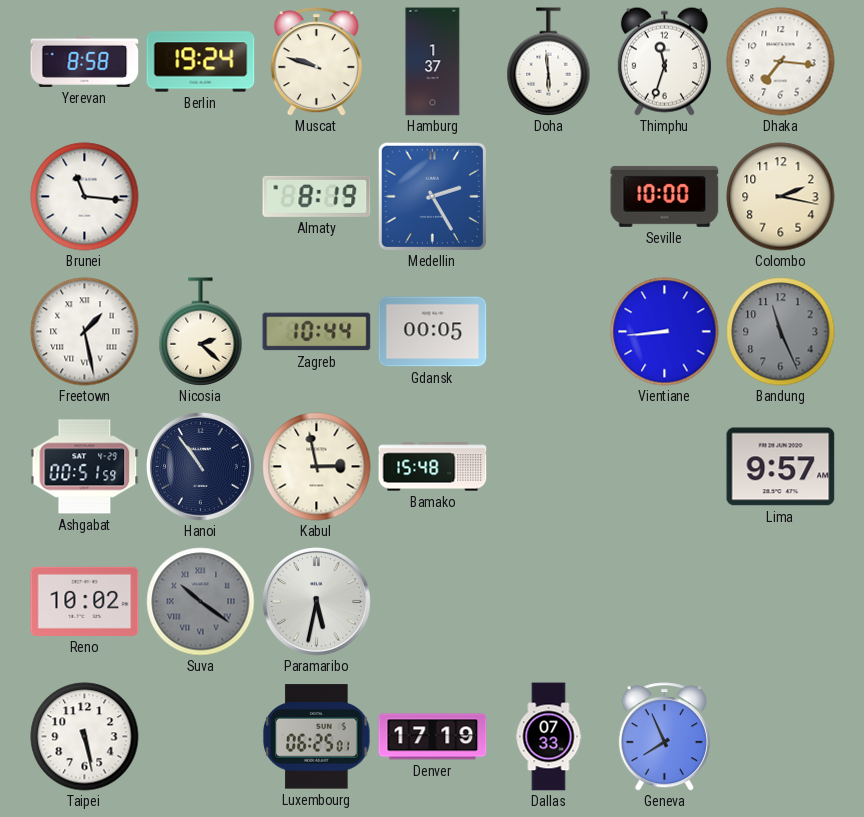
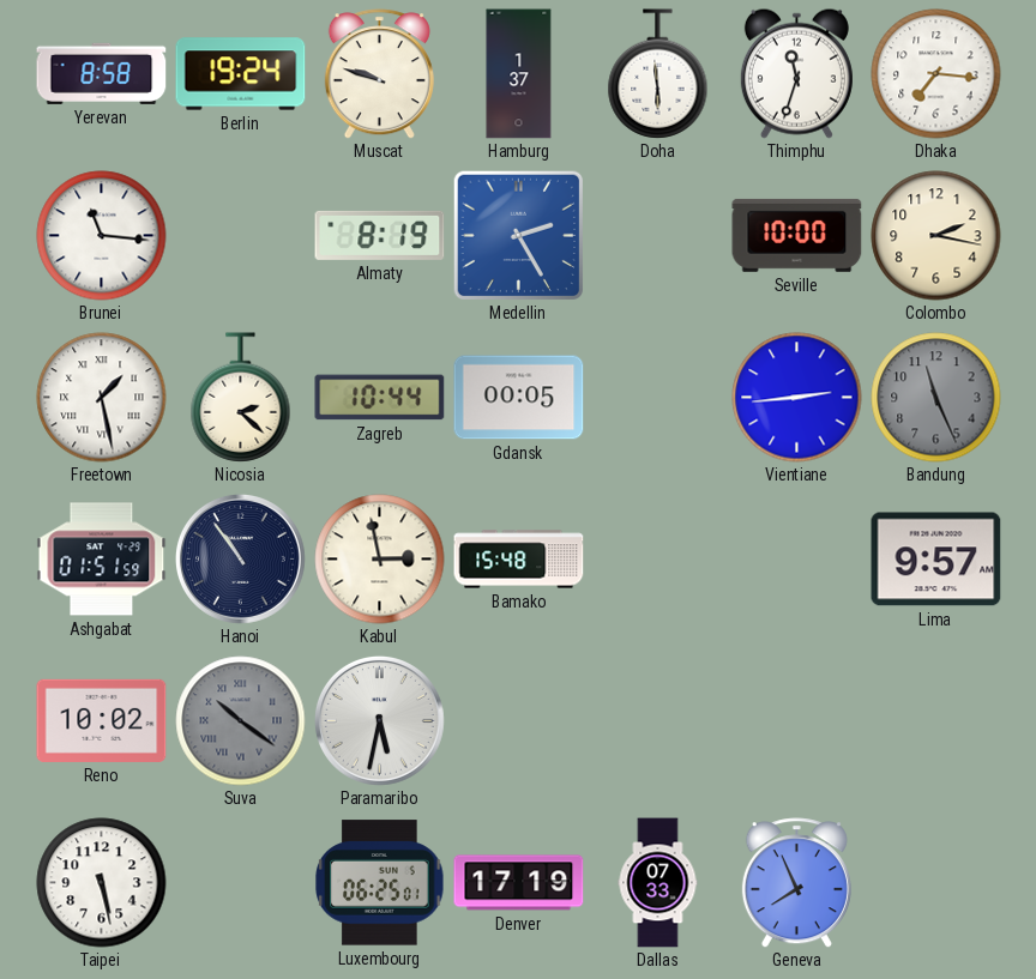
Vientiane: 8:44 -> 2:44 (797, 398)
Ashgabat: 00:51 -> 01:51 (102, 560)
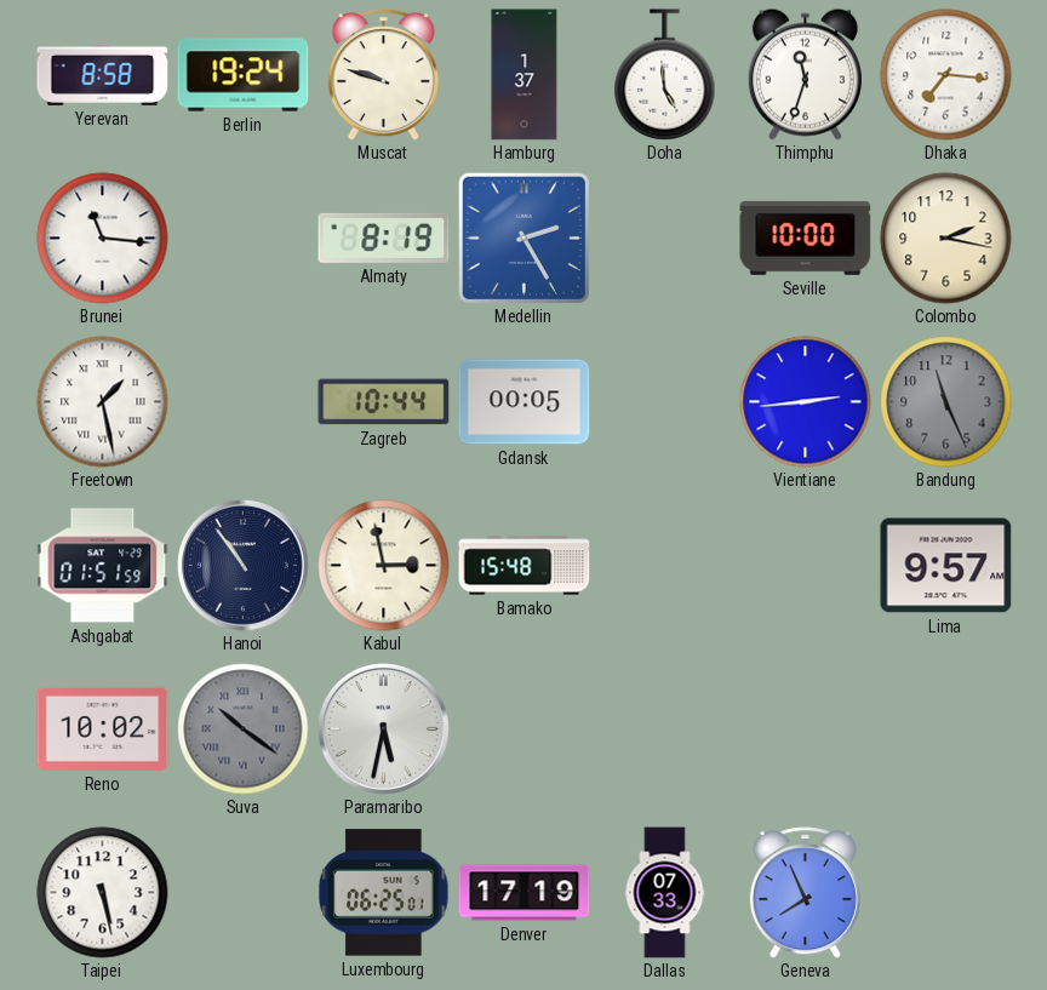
Doha: 5:59 -> 4:59 (665, 75)
Nicosia: 2:22 -> none (241, 398)
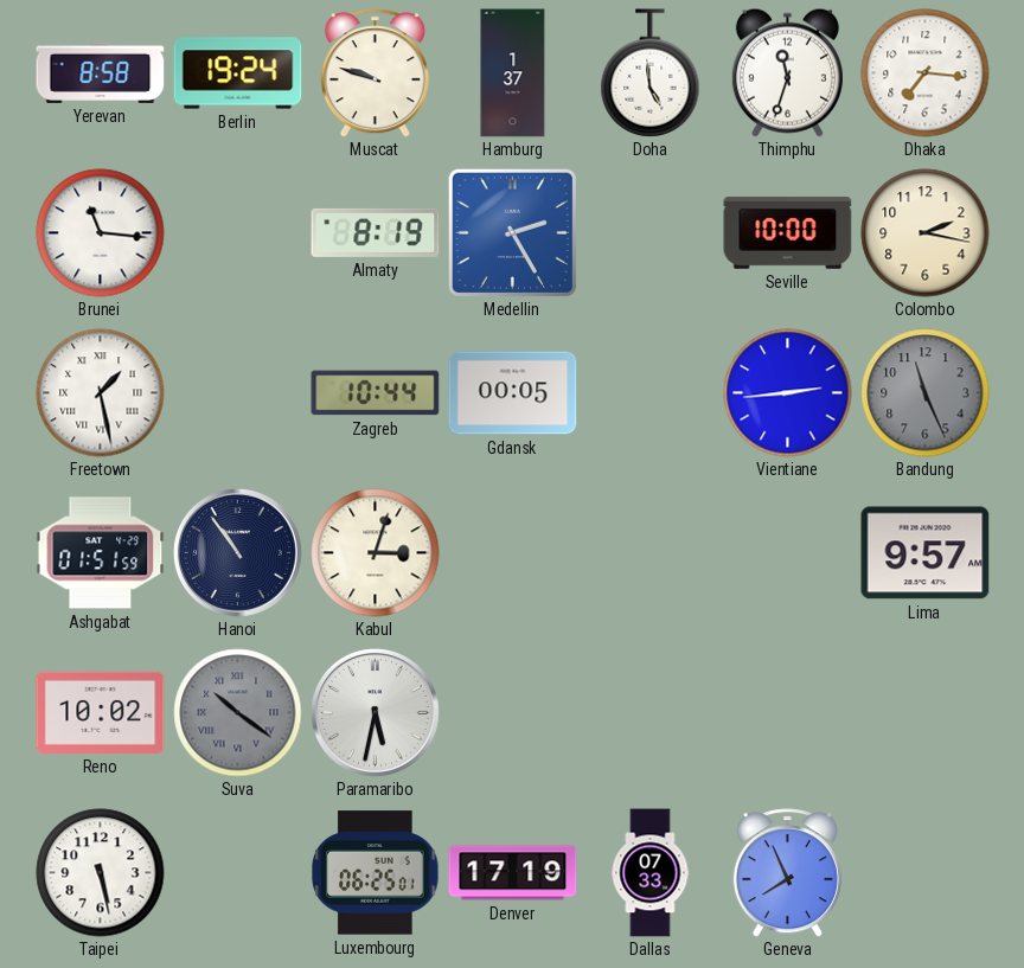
Kabul: 2:58 -> 3:03 (376, 553)
Bamako: 15:48 -> none (525, 566)
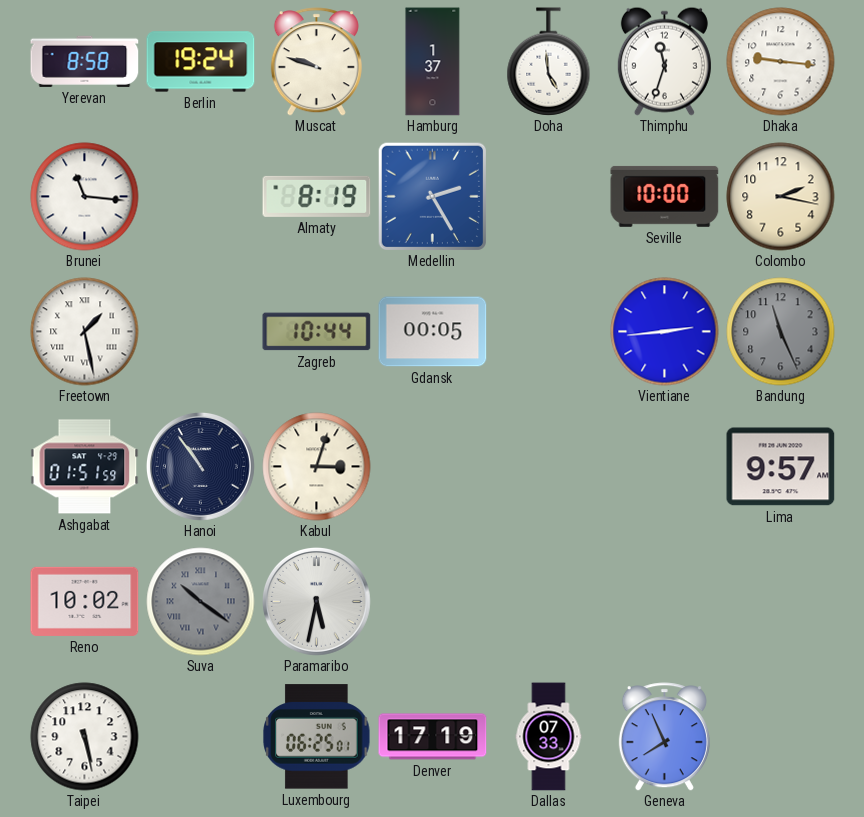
Dhaka: 7:16 -> 9:16 (781, 62)
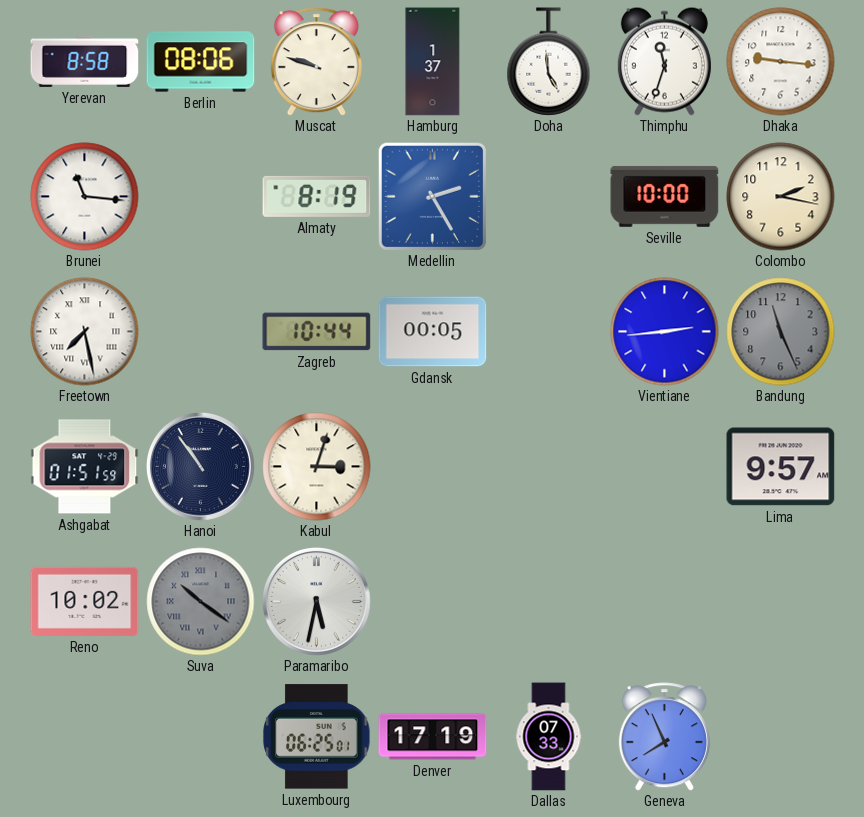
Berlin: 19:24 -> 08:06 (201, 62)
Freetown: 1:28 -> 7:28 (85, 332)
Taipei: 5:28 -> none (85, 737)
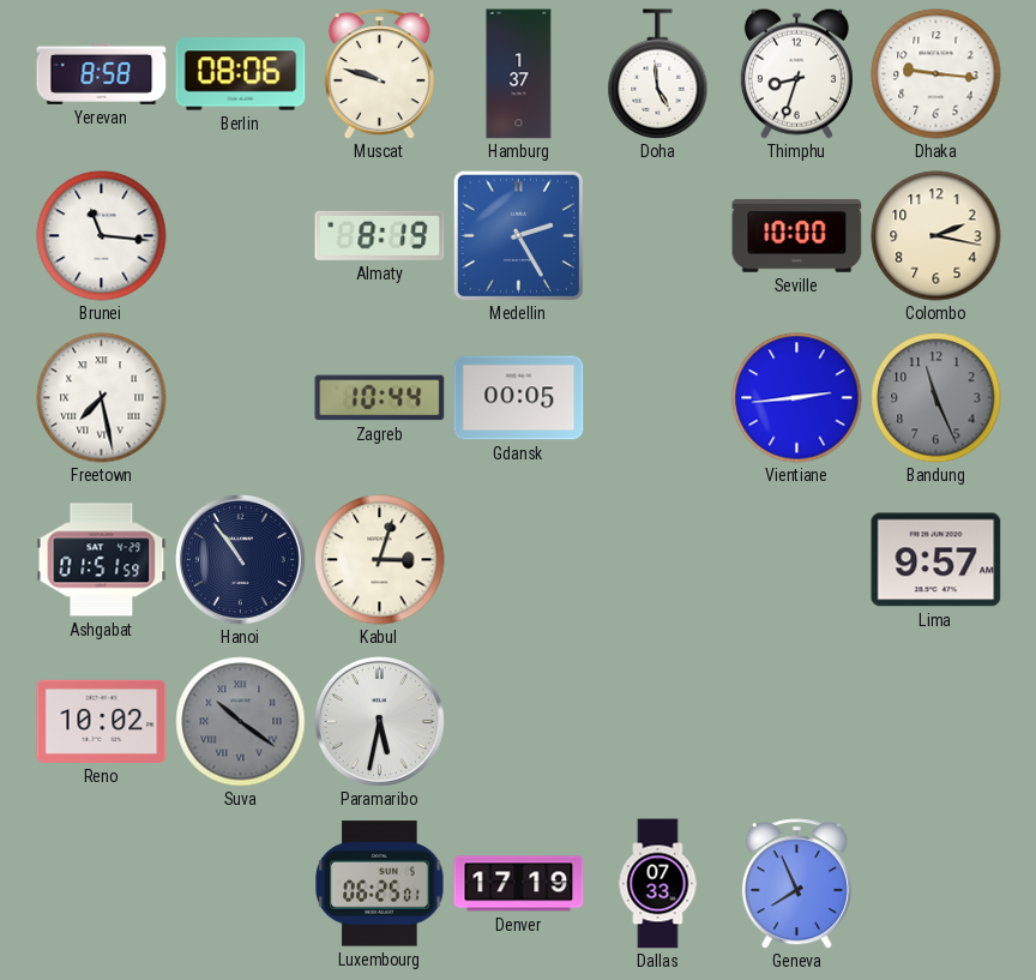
Thimphu: 11:33 -> 8:33 (796, 73)
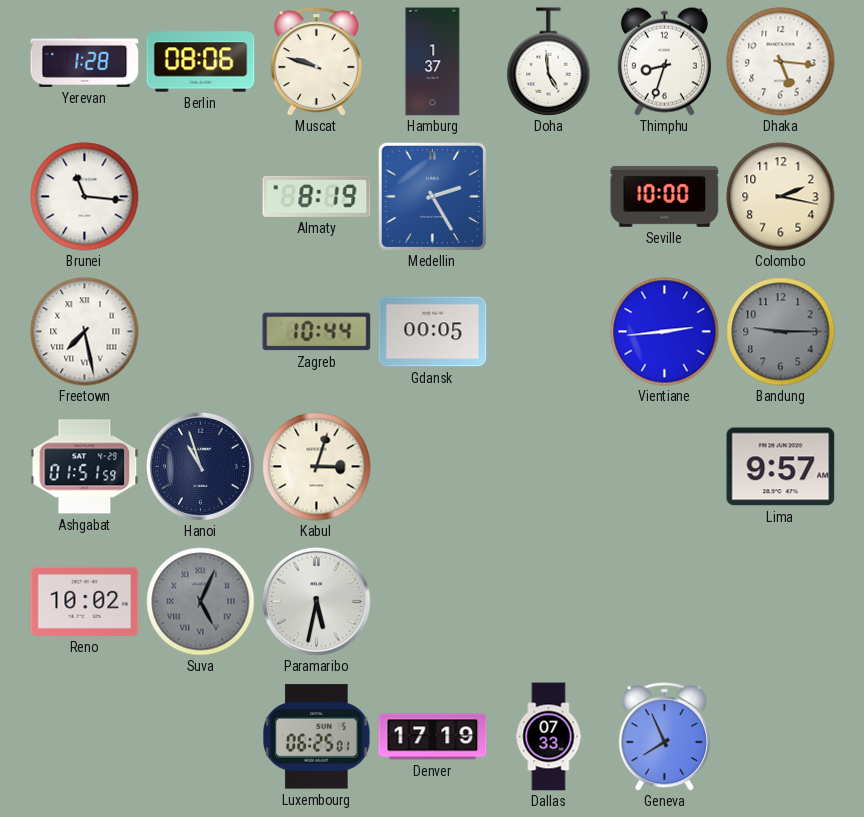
Yerevan: 8:58 -> 1:28 (85, 61)
Dhaka: 9:16 -> 5:16 (781, 62)
Bandung: 11:26 -> 9:15 (781, 332)
Hanoi: 10:54 -> 10:57 (200, 466)
Suva: 10:21 -> 5:04 (201, 602)
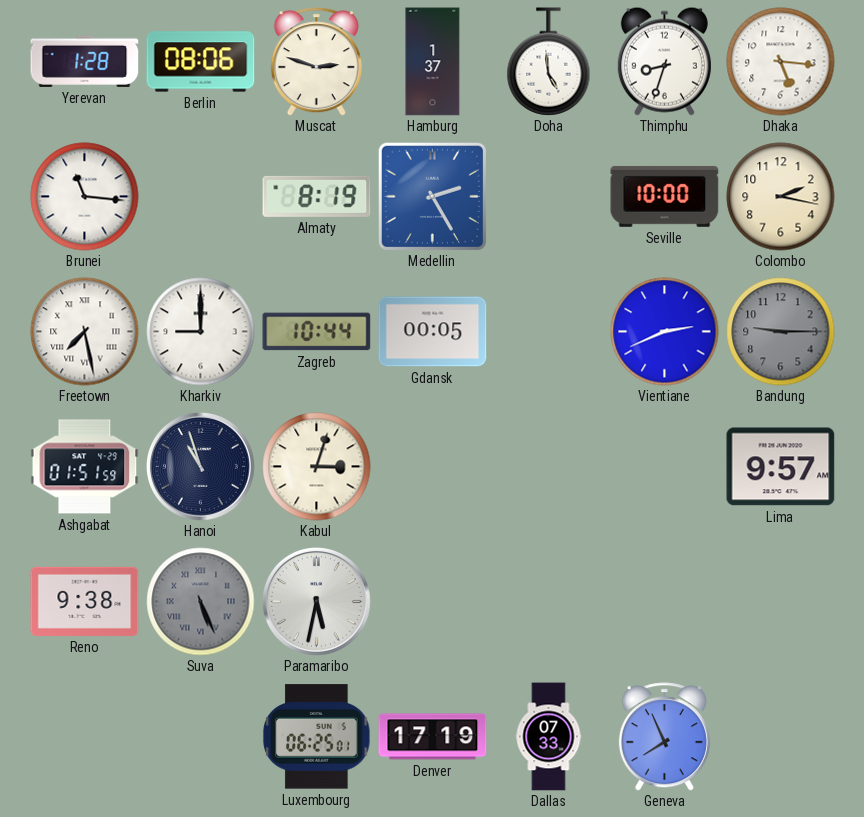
Muscat: 9:48 -> 2:48 (316, 62)
Kharkiv: none -> 9:00 (201, 332)
Vientiane: 2:44 -> 2:41 (665, 332)
Reno: 10:02 -> 9:38 (85, 601)
Suva: 5:04 -> 5:26 (201, 602)
